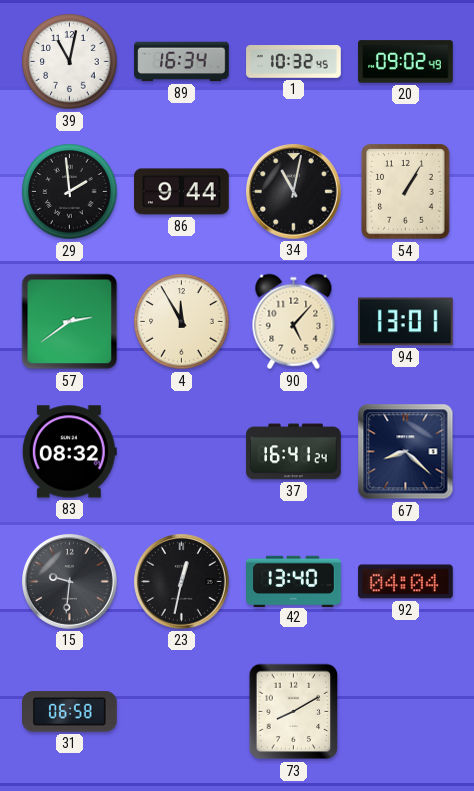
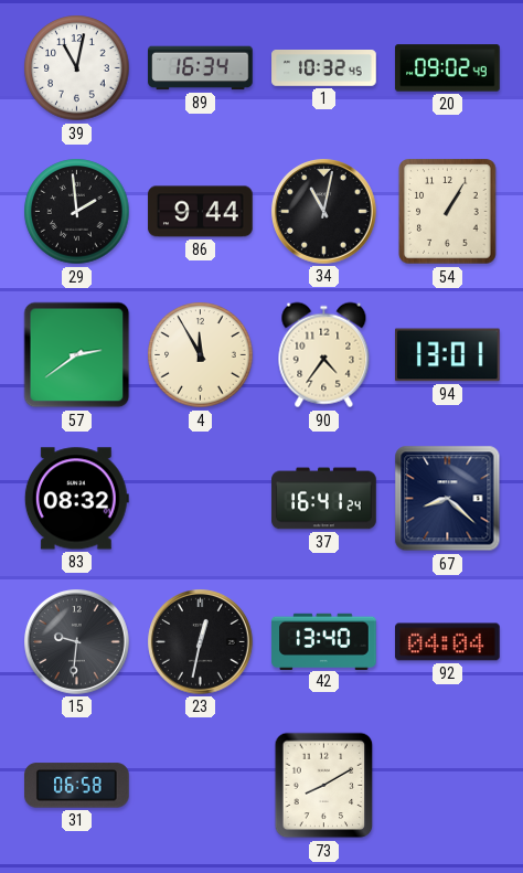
90: 5:07 -> 4:36 (324, 355)
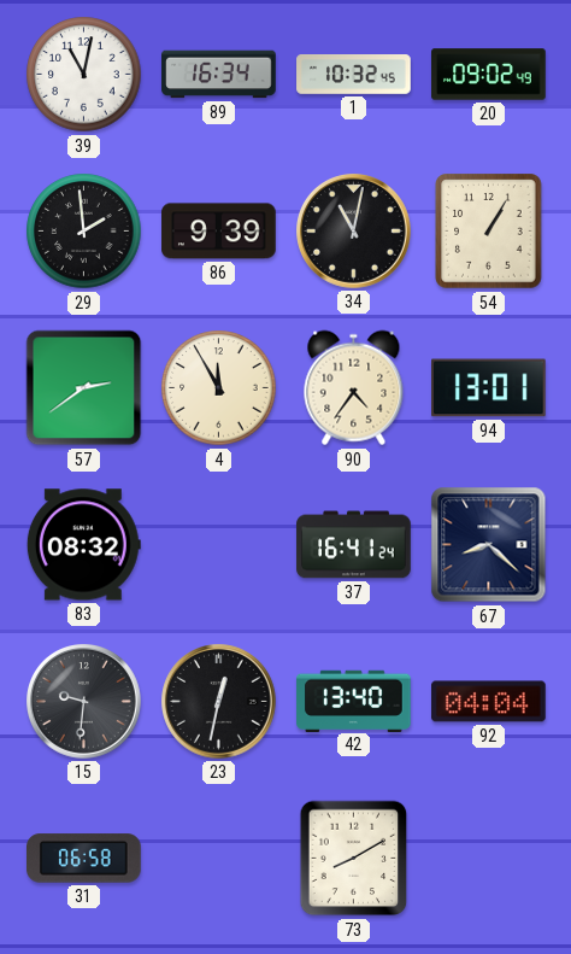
86: 9:44 -> 9:39 (219, 232)
